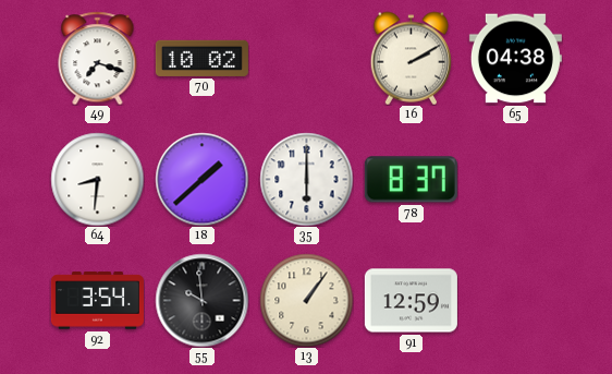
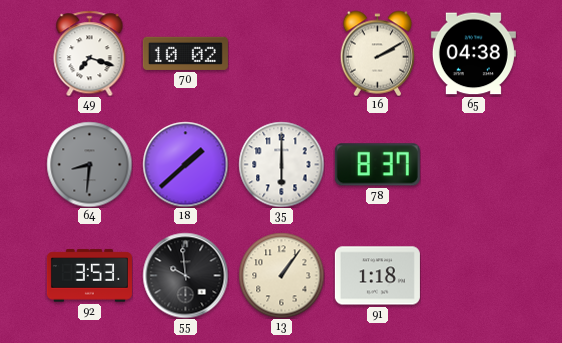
64 dial: white -> grey (89, 164)
92: 3:54 -> 3:53 (89, 276)
91: 12:59 -> 1:18 (377, 276)
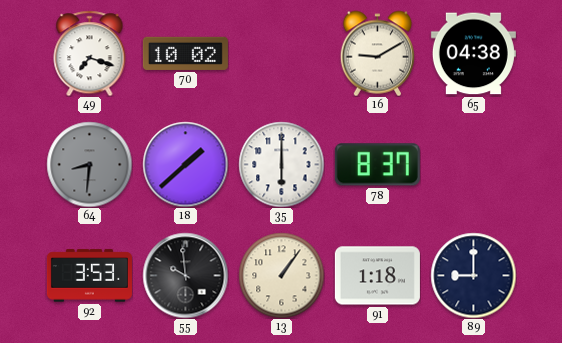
16: 2:10 -> 9:10 (377, 53)
89: none -> 9:00 (473, 275)
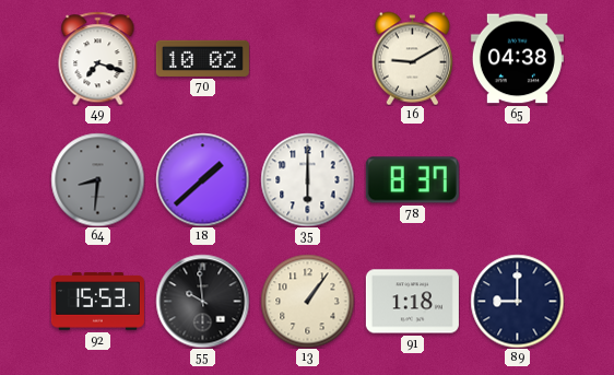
92: 3:53 -> 15:53 (97, 302)
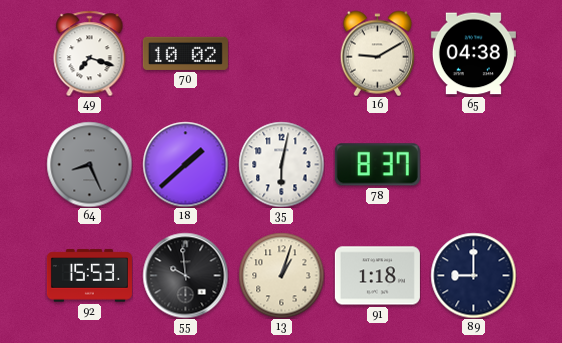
64: 8:31 -> 8:26 (89, 164)
35: 6:00 -> 6:02 (281, 164)
13: 1:06 -> 1:03 (281, 275)
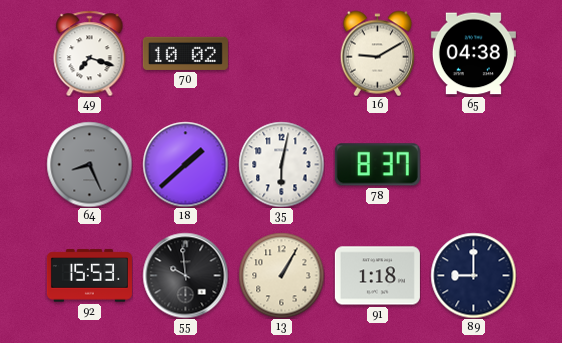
13: 1:03 -> 1:05 (281, 275)
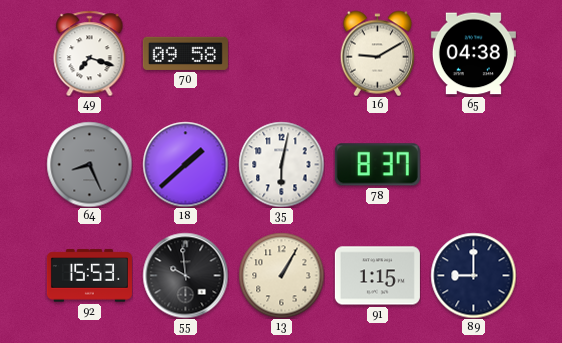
70: 10:02 -> 09:58 (185, 53)
91: 1:18 -> 1:15 (377, 276)
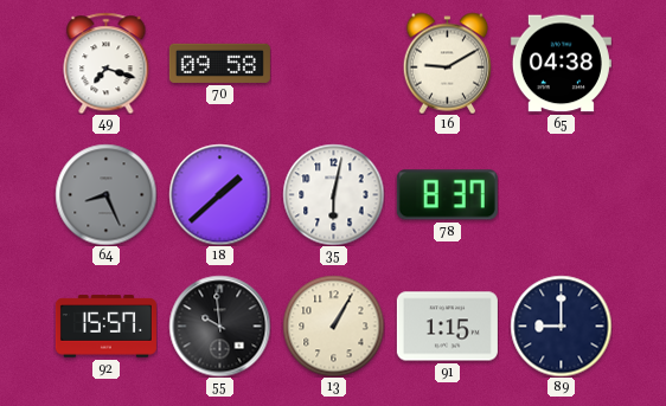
92: 15:53 -> 15:57 (105, 327)
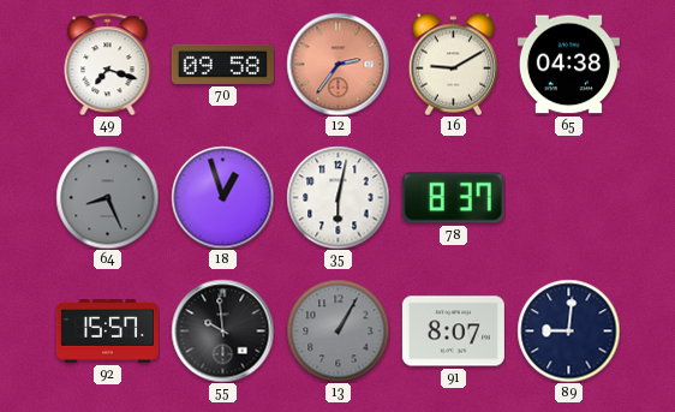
12: none -> 2:36 (337, 64)
18: 1:38 -> 12:57 (222, 197)
13 dial: cream -> grey (337, 330)
91: 1:15 -> 8:07 (453, 332)
89: 9:00 -> 9:01 (568, 330)
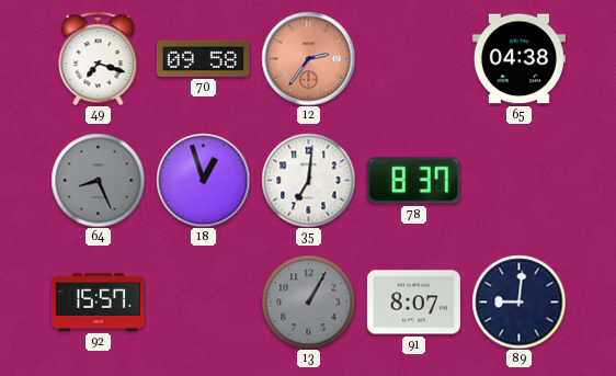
16: 9:10 -> none (453, 64)
35: 6:02 -> 7:01 (308, 180)
55: 9:59 -> none (222, 330)
